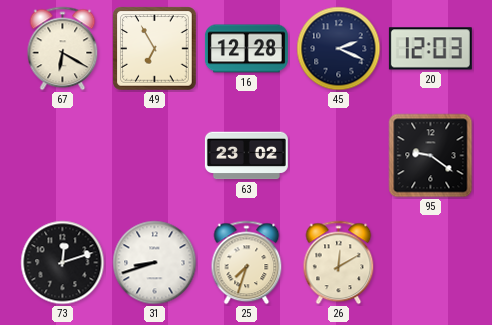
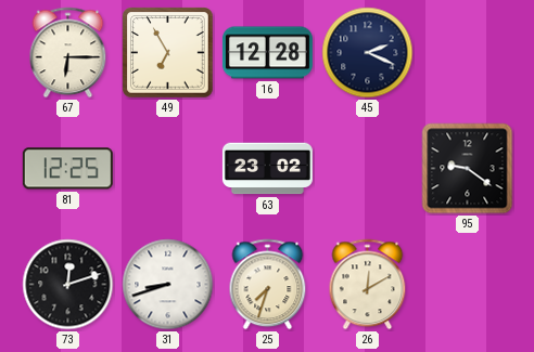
67: 6:20 -> 6:15 (68, 53)
20: 12:03 -> none (430, 49)
81: none -> 12:25 (67, 169)
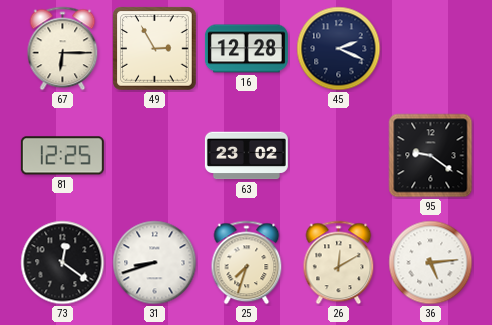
49: 6:55 -> 2:55 (155, 49)
73: 12:12 -> 12:21 (63, 263)
36: none -> 5:14 (431, 263)
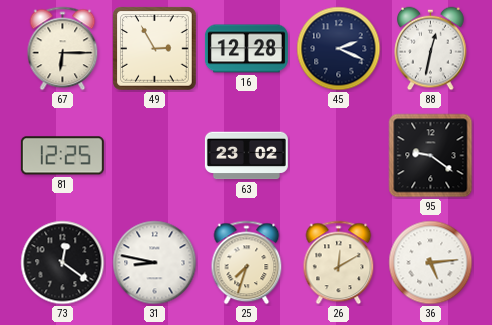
88: none -> 12:32 (431, 49)
31: 8:42 -> 8:47 (155, 263)
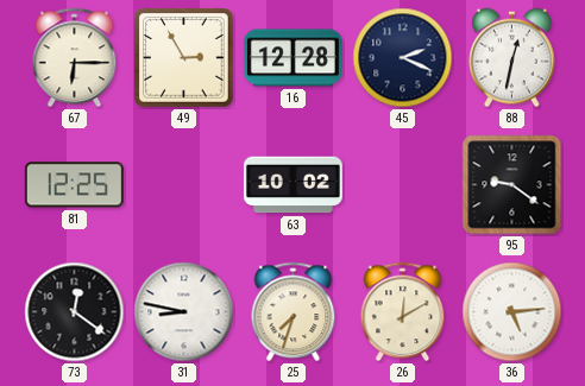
63: 23:02 -> 10:02 (292, 185)
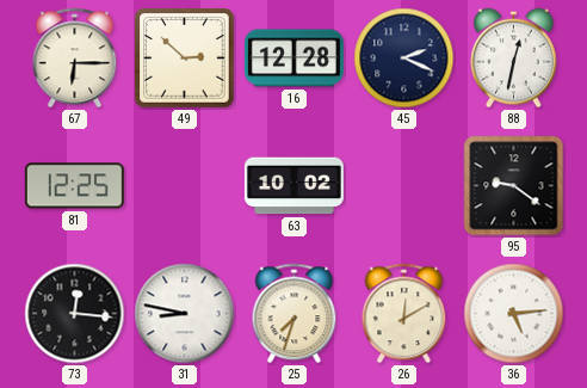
49: 2:55 -> 2:52 (185, 58)
73: 12:21 -> 12:16 (75, 314)
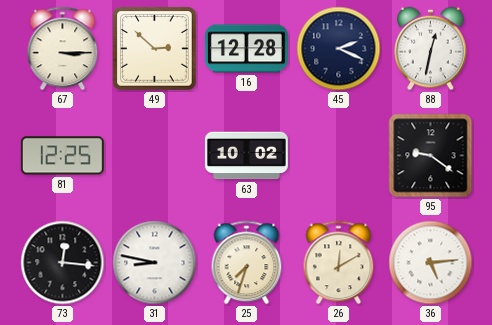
67: 6:15 -> 3:15 (63, 49)
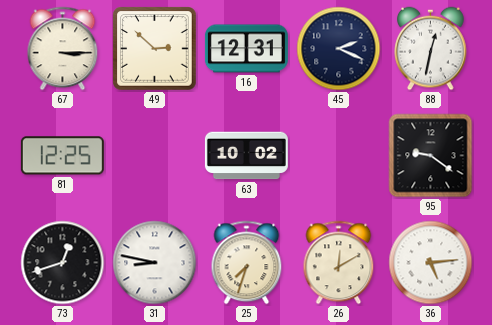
16: 12:28 -> 12:31 (246, 49)
73: 12:16 -> 12:42 (63, 263)
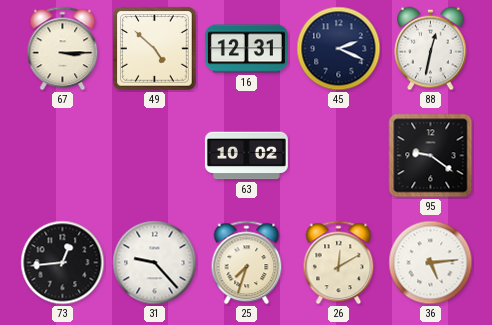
49: 2:52 -> 4:52 (155, 49)
81: 12:25 -> none (62, 156)
73: 12:42 -> 12:44 (63, 263)
31: 8:47 -> 9:23 (155, 263)
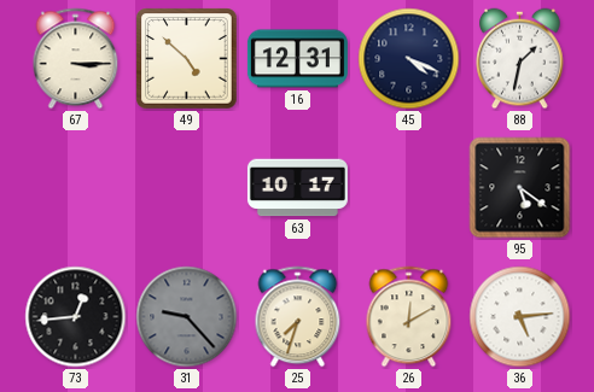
45: 2:19 -> 4:19 (409, 59)
88: 12:32 -> 1:32 (520, 59)
63: 10:02 -> 10:17 (297, 188)
95: 9:21 -> 5:21 (520, 188)
31 dial: white -> grey (187, 317)
